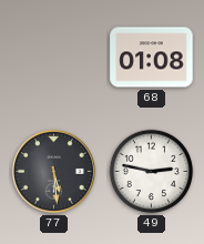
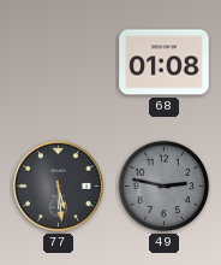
49 dial: white -> grey (165, 187)
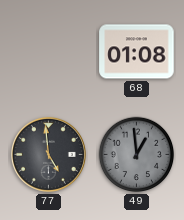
77: 5:29 -> 4:59 (48, 154)
49: 2:47 -> 12:59 (137, 155)
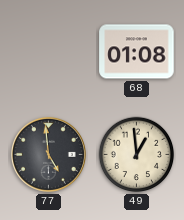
49 dial: grey -> cream (137, 155)
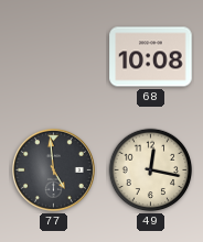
68: 01:08 -> 10:08 (151, 57)
49: 12:59 -> 12:17 (151, 170)
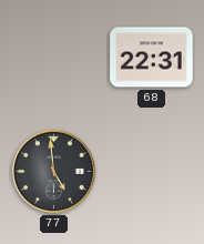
68: 10:08 -> 22:31 (152, 58)
49: 12:17 -> none (151, 170)
